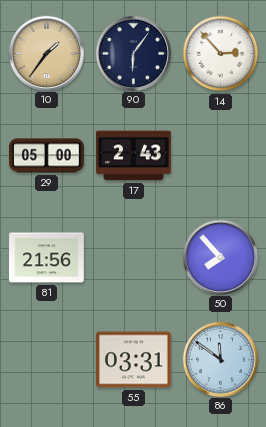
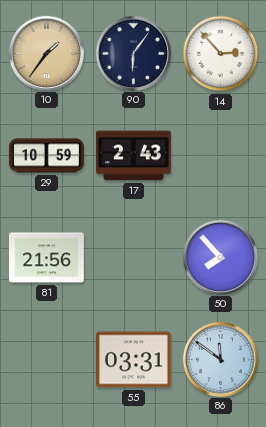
29: 05:00 -> 10:59 (47, 156)
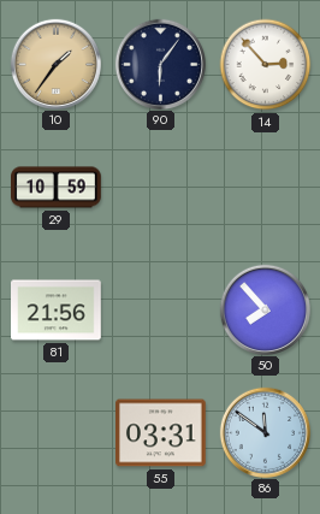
17: 2:43 -> none (134, 156)
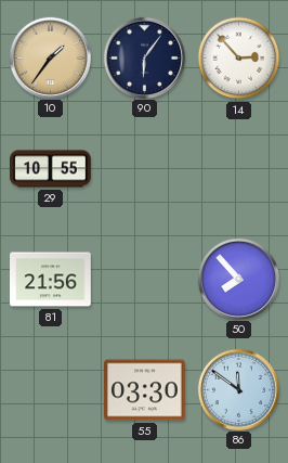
29: 10:59 -> 10:55 (51, 169)
55: 03:31 -> 03:30 (145, 390)
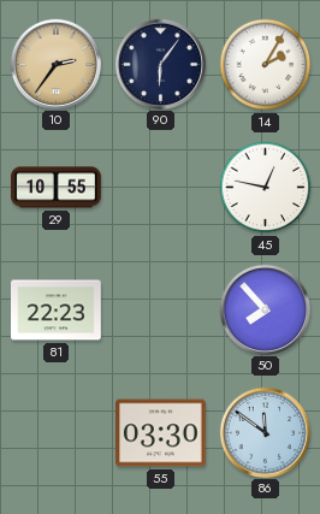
10: 1:36 -> 2:36 (55, 64)
14: 2:53 -> 2:05 (266, 65)
45: none -> 12:47 (266, 188)
81: 21:56 -> 22:23 (57, 311)
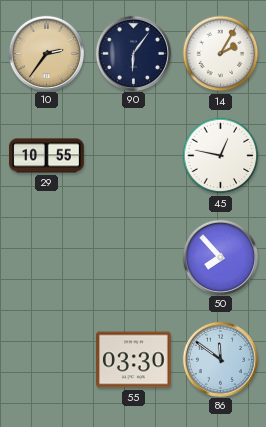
81: 22:23 -> none (57, 311)
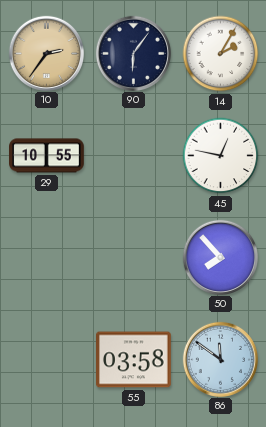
55: 03:30 -> 03:58 (134, 360)
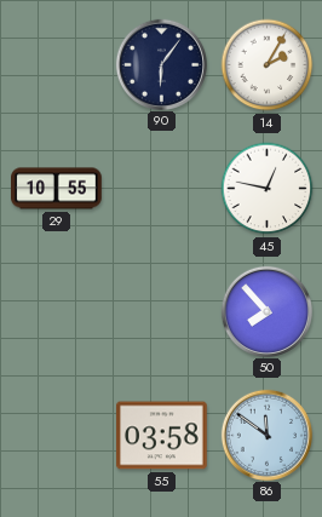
10: 2:36 -> none (46, 53)
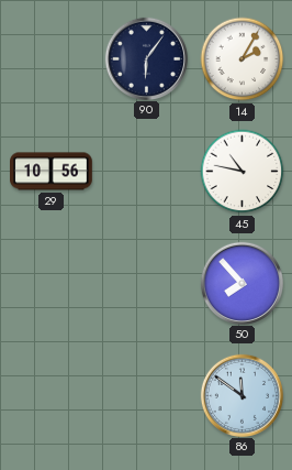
29: 10:55 -> 10:56 (52, 172)
45: 12:47 -> 10:47 (243, 172)
55: 03:58 -> none (162, 436)
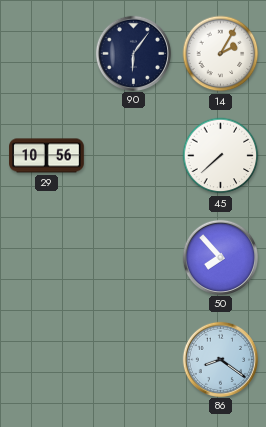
45: 10:47 -> 7:38 (221, 156)
86: 11:51 -> 8:21 (220, 359)
